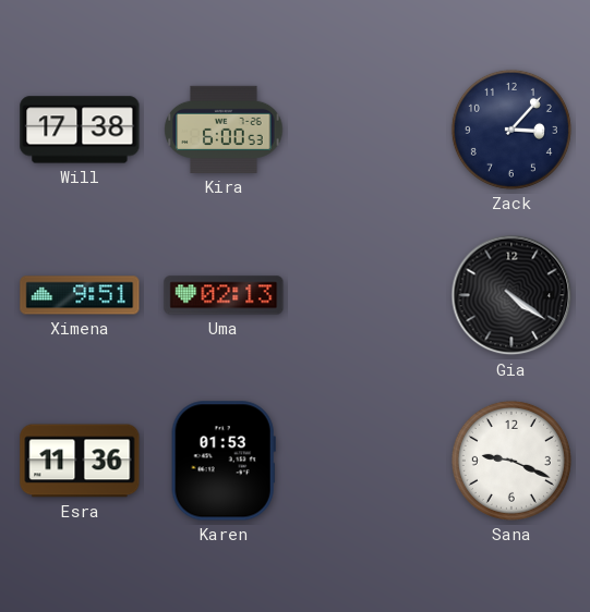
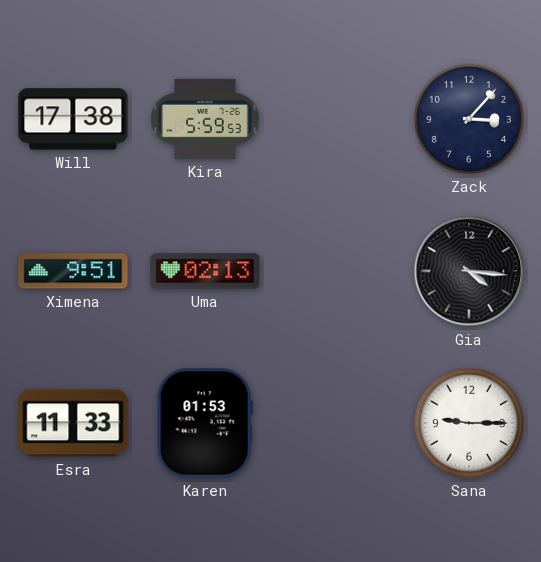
Kira: 6:00 -> 5:59 (205, 119)
Gia: 4:21 -> 4:16 (469, 271)
Esra: 11:36 -> 11:33 (73, 423)
Sana: 9:19 -> 9:15 (469, 423)
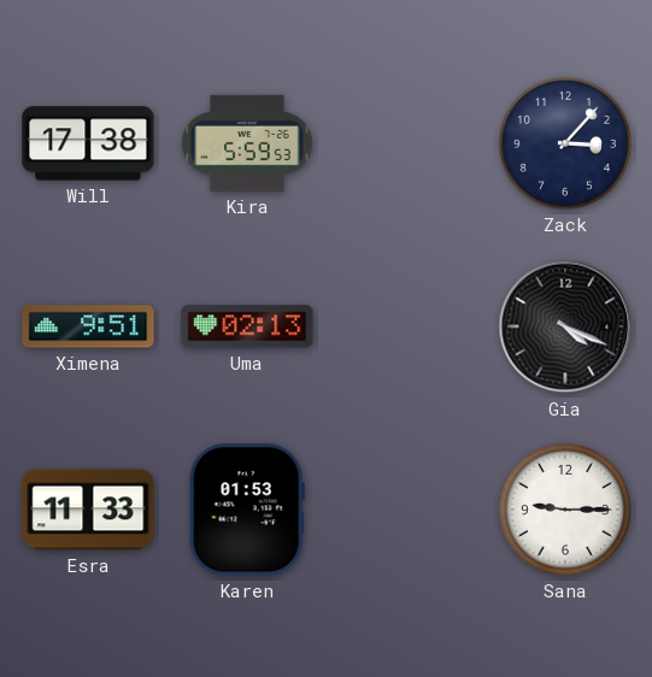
Gia: 4:16 -> 4:19 (565, 326)
